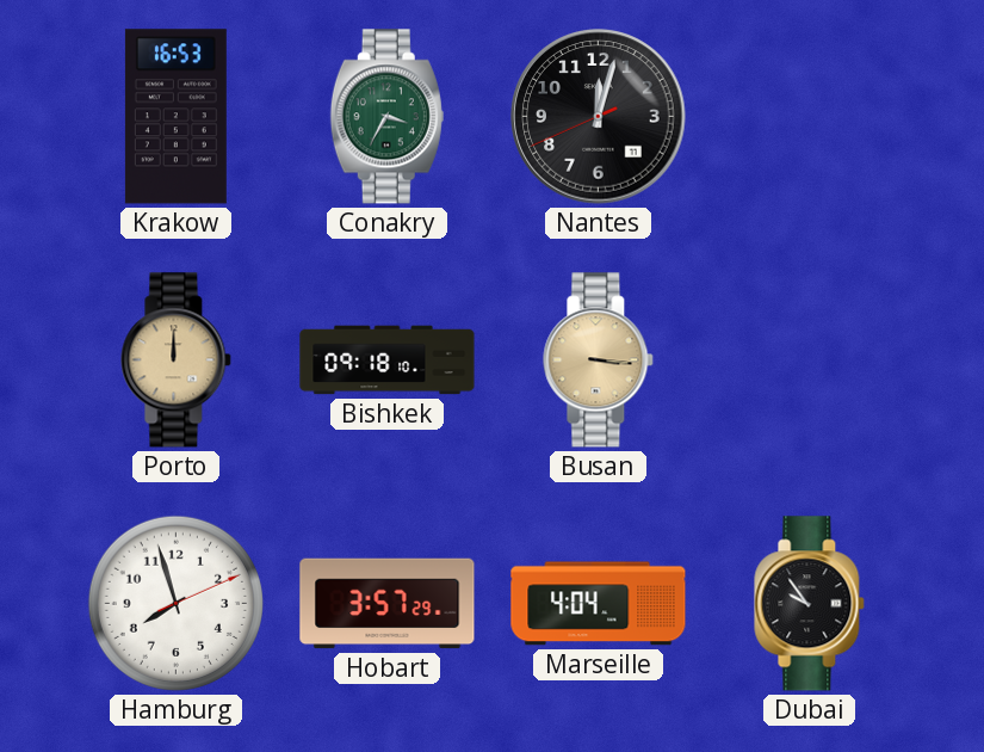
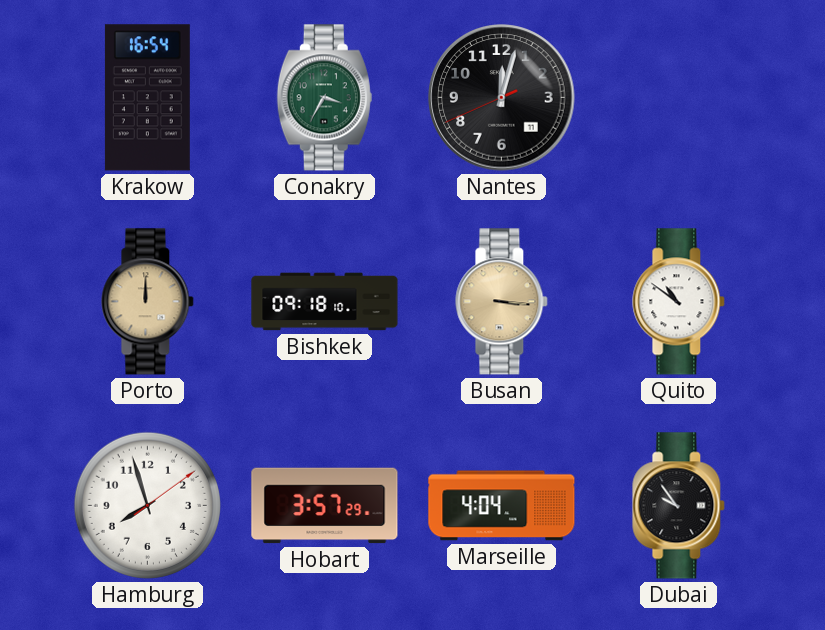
Krakow: 16:53 -> 16:54 (147, 98)
Quito: none -> 10:51 (679, 302)
Hamburg: 7:57:11 -> 7:57:09 (147, 505)
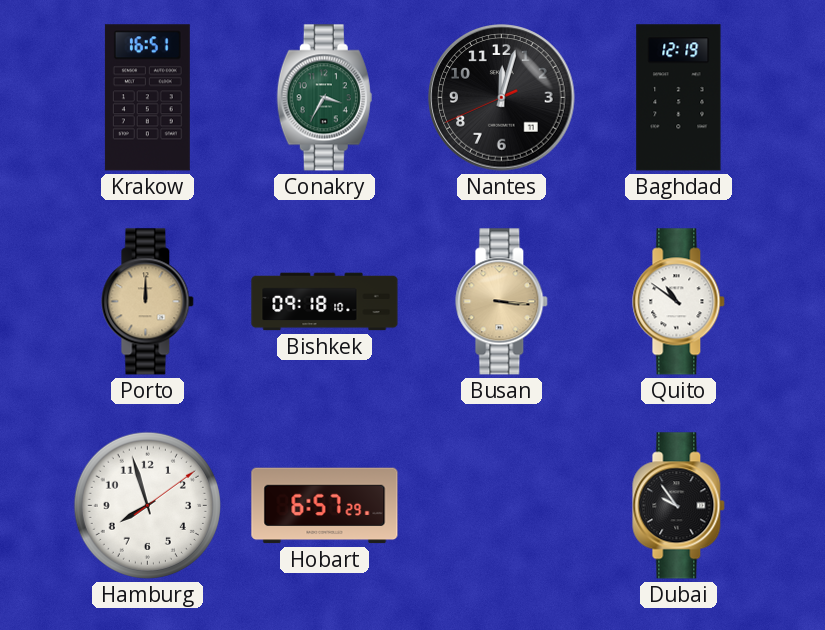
Krakow: 16:54 -> 16:51 (147, 98)
Baghdad: none -> 12:19 (679, 98)
Hobart: 3:57 -> 6:57 (325, 506)
Marseille: 4:04 -> none (502, 506)
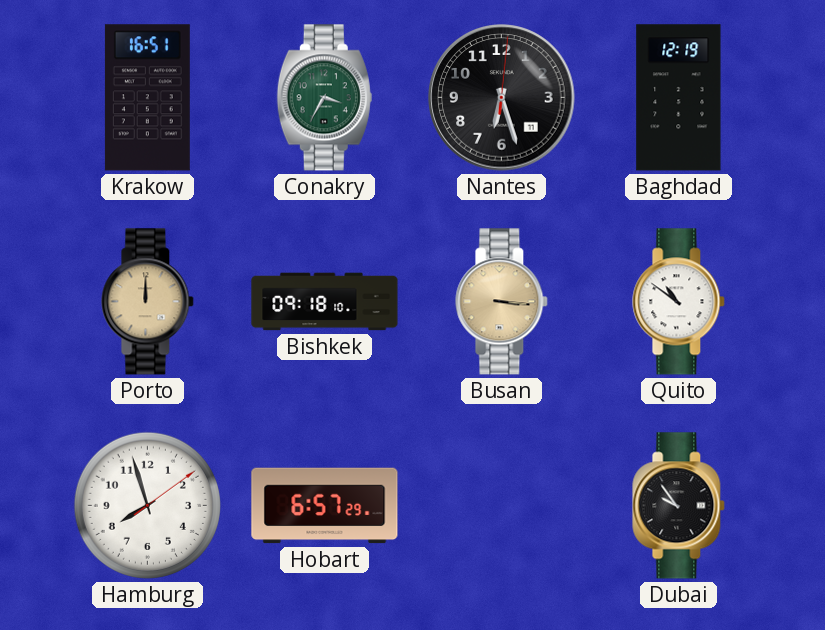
Nantes: 12:02 -> 6:27 (502, 98)
